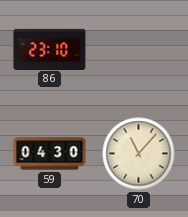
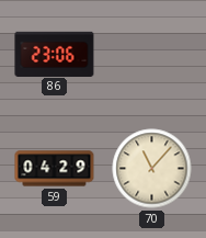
86: 23:10 -> 23:06 (55, 54)
59: 04:30 -> 04:29 (55, 169)
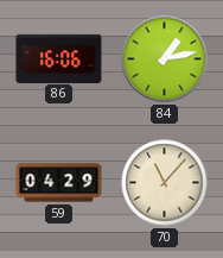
86: 23:06 -> 16:06 (59, 58)
84: none -> 1:13 (165, 59)
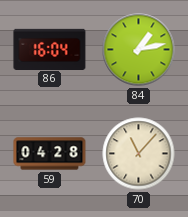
86: 16:06 -> 16:04 (50, 49)
59: 04:29 -> 04:28 (50, 154)
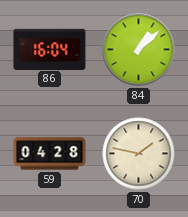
84: 1:13 -> 1:08 (139, 50)
70: 11:07 -> 1:47 (139, 154)
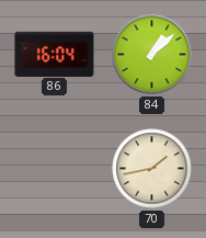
59: 04:28 -> none (50, 154)
70: 1:47 -> 1:43 (152, 169)
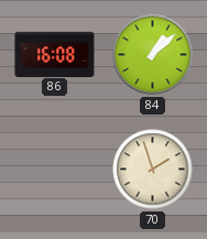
86: 16:04 -> 16:08 (55, 54)
70: 1:43 -> 1:57 (153, 170)
